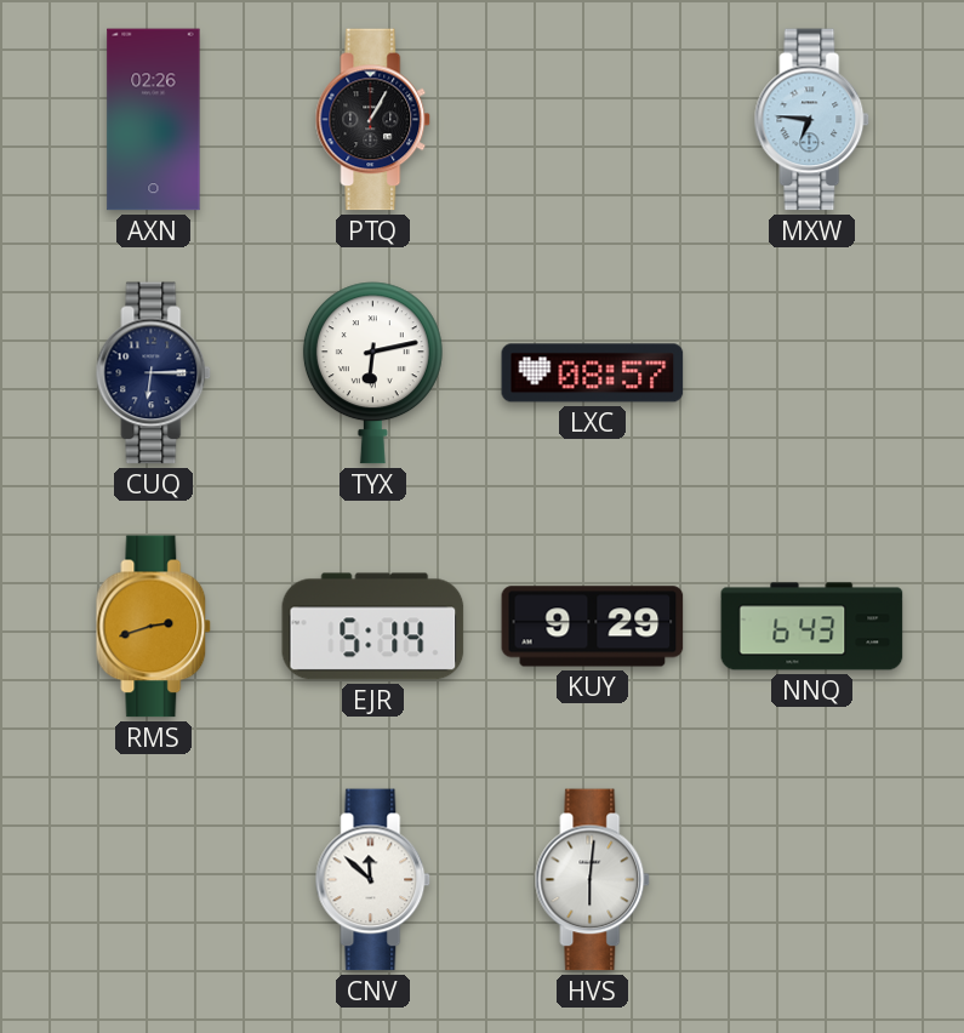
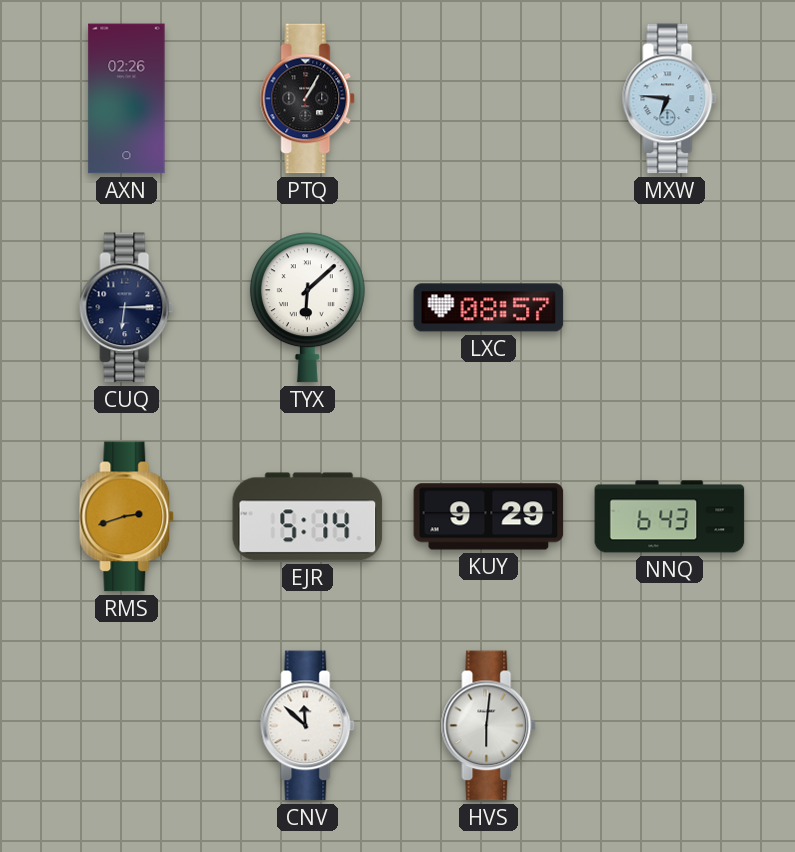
TYX: 6:13 -> 6:08 (307, 308)
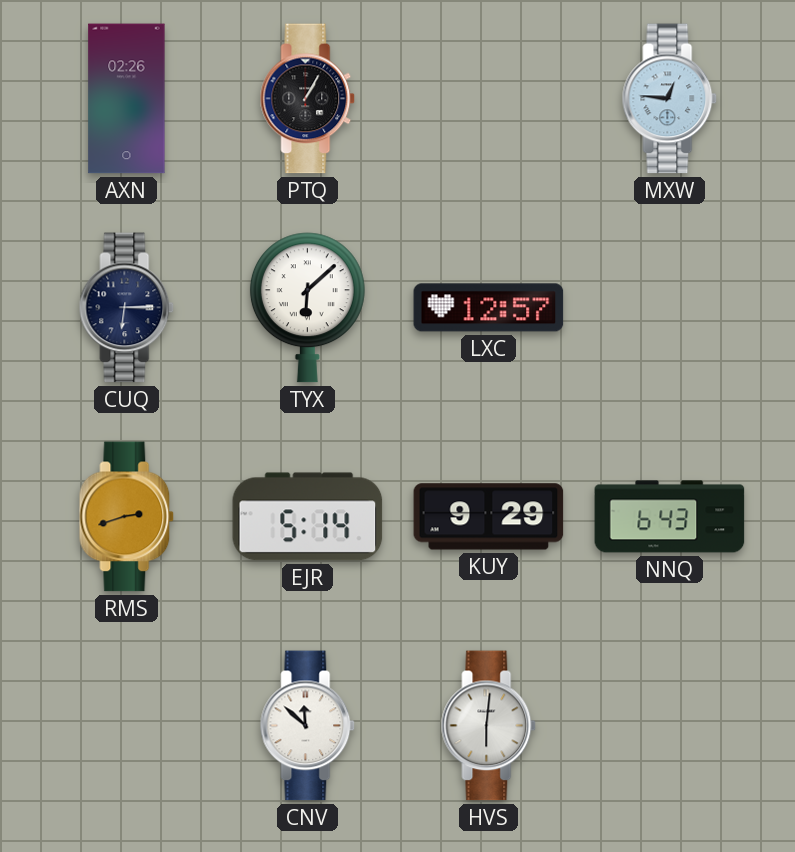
MXW: 6:46 -> 12:46 (670, 99)
LXC: 08:57 -> 12:57 (489, 308)
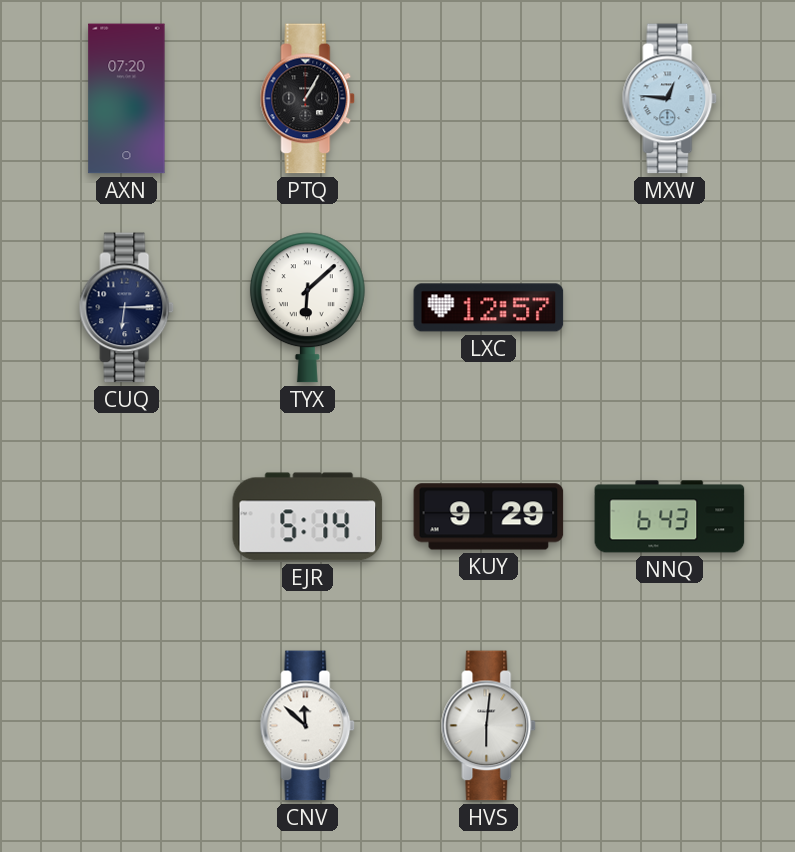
AXN: 02:26 -> 07:20 (127, 99)
RMS: 2:42 -> none (127, 517)
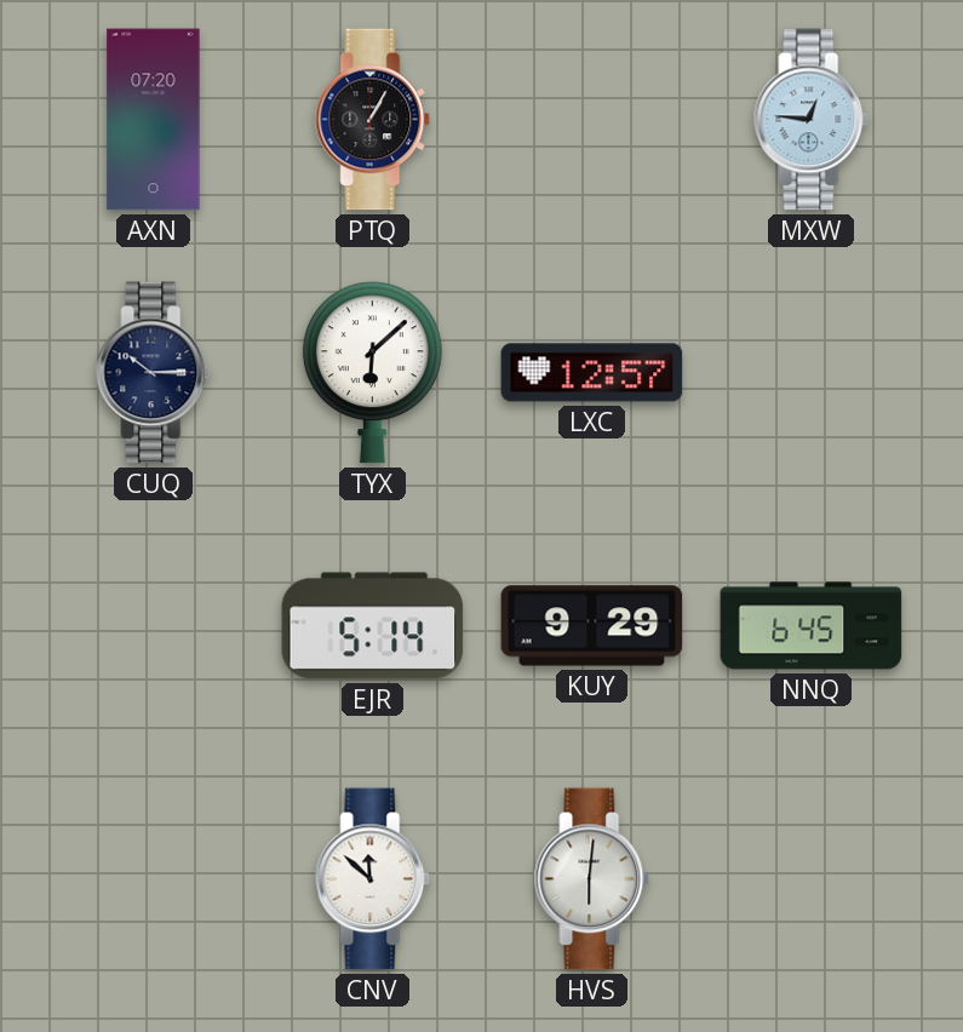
CUQ: 6:15 -> 10:15 (154, 373)
NNQ: 6:43 -> 6:45 (812, 626)
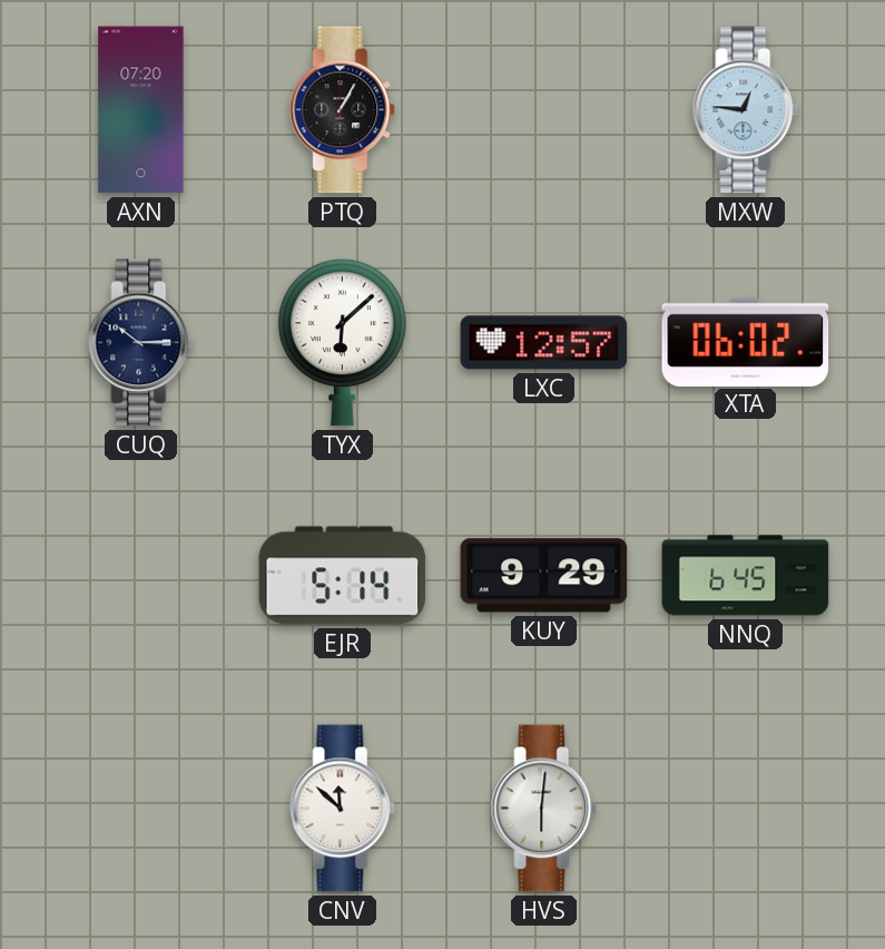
XTA: none -> 06:02 (746, 342)
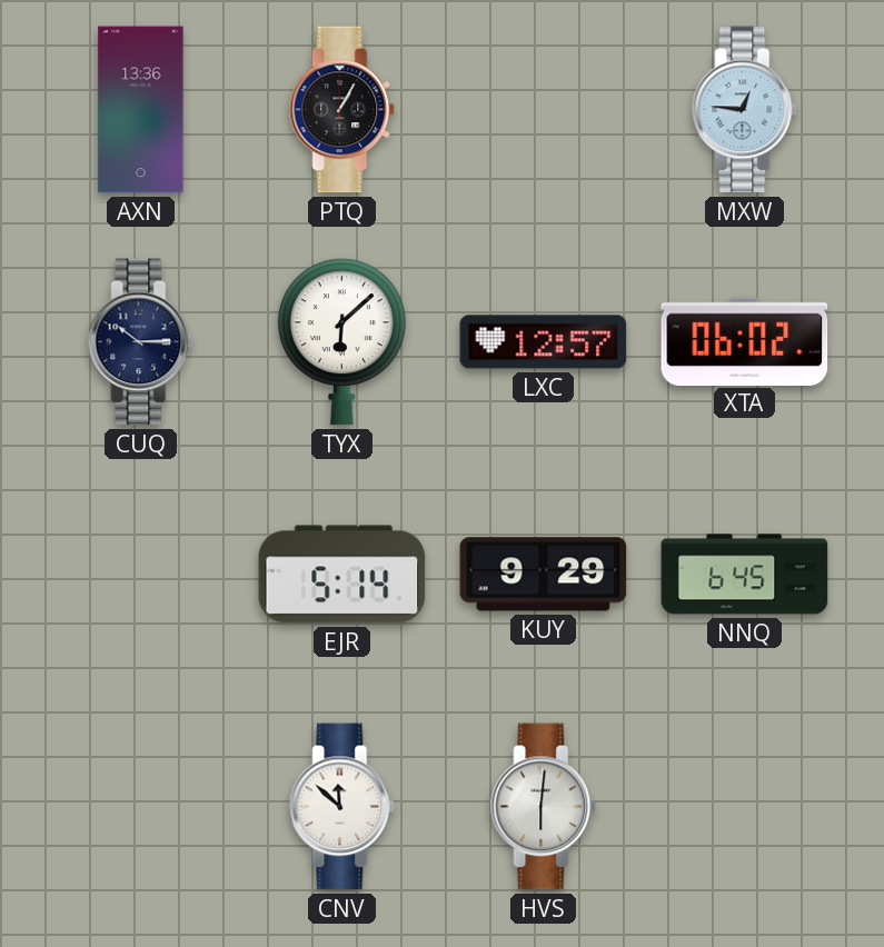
AXN: 07:20 -> 13:36 (141, 110)
